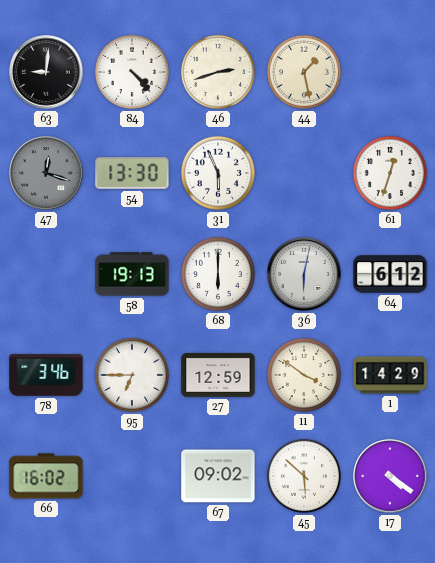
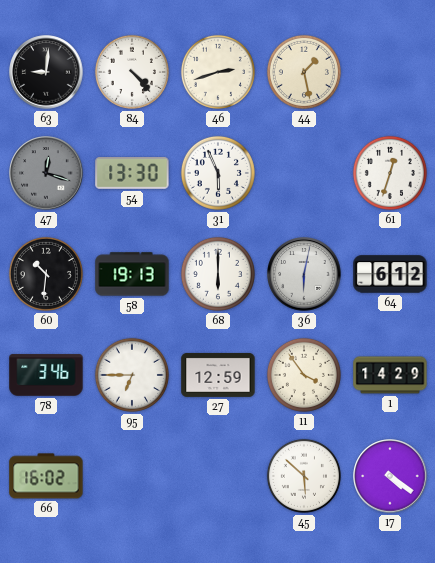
60: none -> 10:31 (46, 274)
11: 3:51 -> 3:54 (304, 375)
67: 09:02 -> none (218, 476)
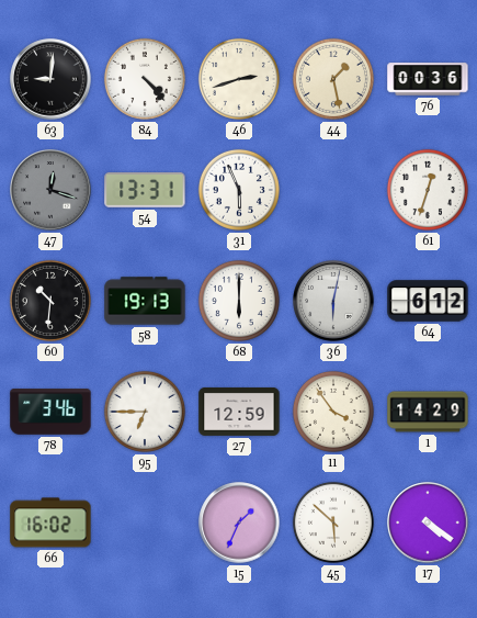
76: none -> 00:36 (428, 79)
54: 13:30 -> 13:31 (145, 190)
15: none -> 1:34 (239, 523)
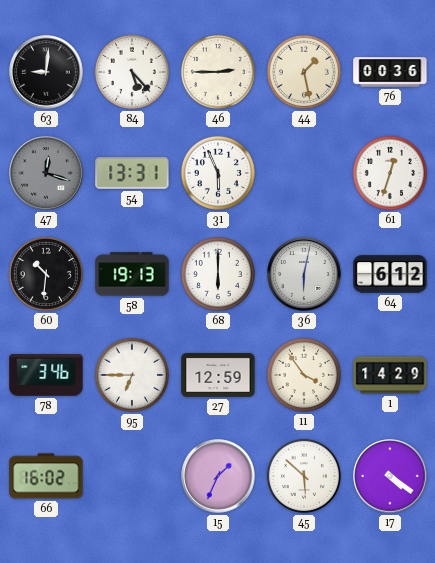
84: 4:23 -> 5:23 (132, 72)
46: 2:42 -> 2:45 (218, 72)
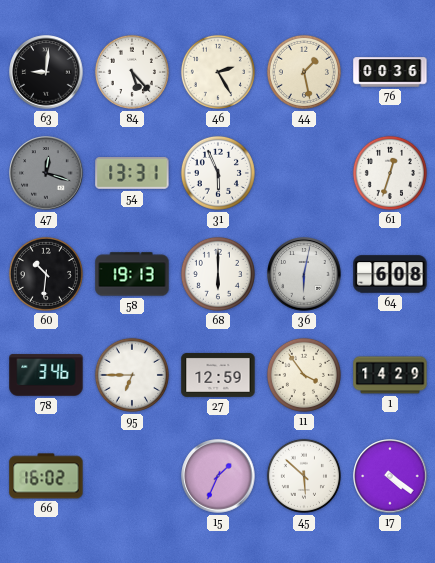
46: 2:45 -> 2:25 (218, 72)
64: 6:12 -> 6:08 (390, 274)
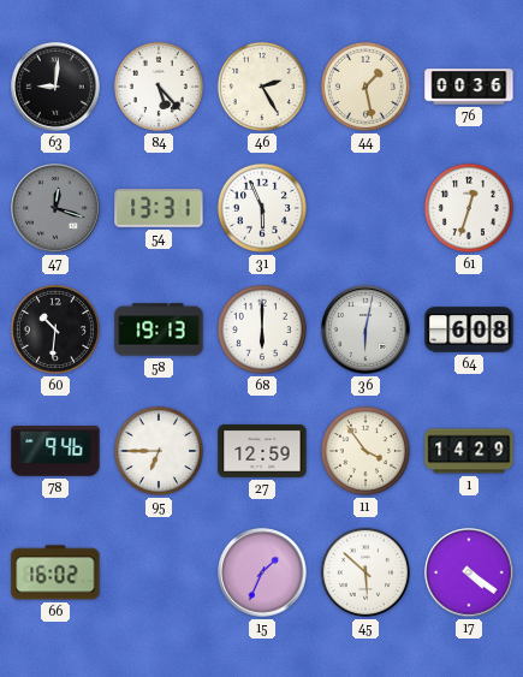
78: 3:46 -> 9:46 (55, 451)
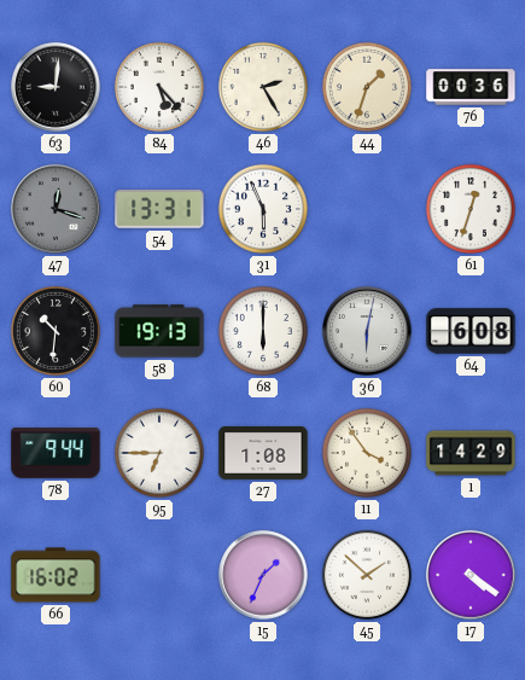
44: 1:28 -> 1:33 (367, 87)
78: 9:46 -> 9:44 (56, 453)
27: 12:59 -> 1:08 (263, 453)
45: 5:52 -> 1:52 (367, 575)
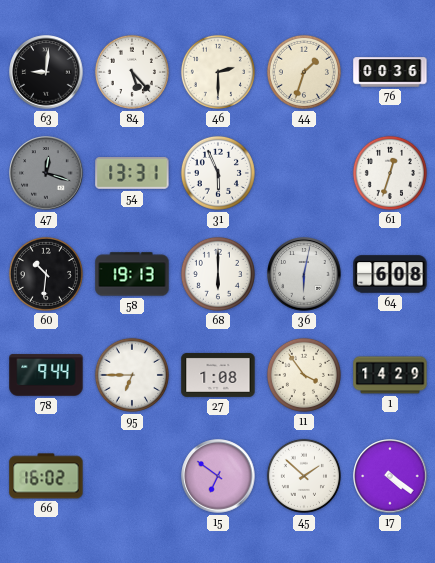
46: 2:25 -> 2:30 (218, 72)
15: 1:34 -> 6:51 (218, 476)
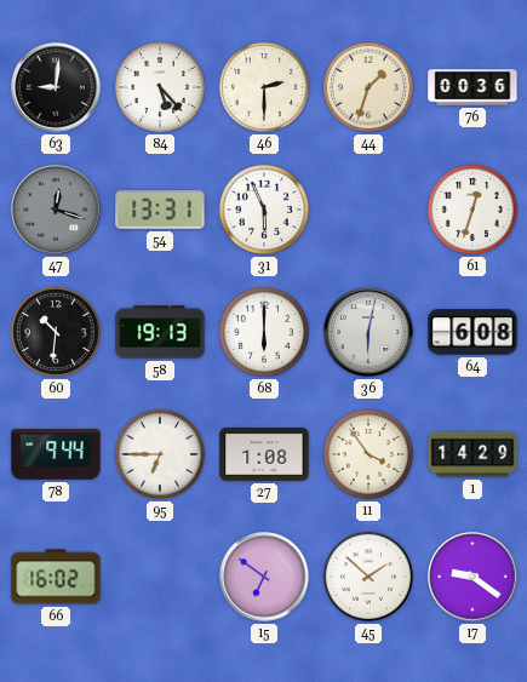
17: 4:21 -> 9:21 (472, 577)
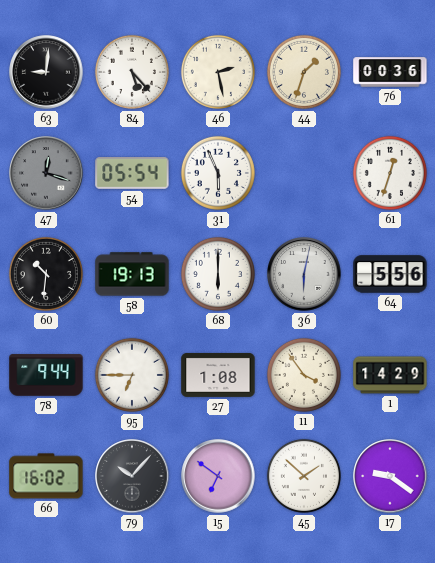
46: 2:30 -> 2:28 (218, 72)
54: 13:31 -> 05:54 (132, 173)
64: 6:08 -> 5:56 (390, 274)
79: none -> 10:07 (132, 476)
